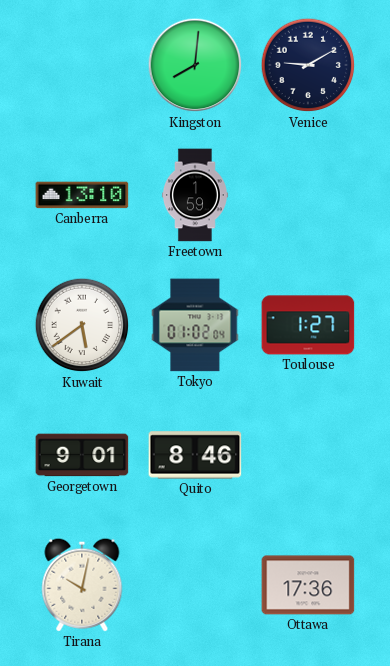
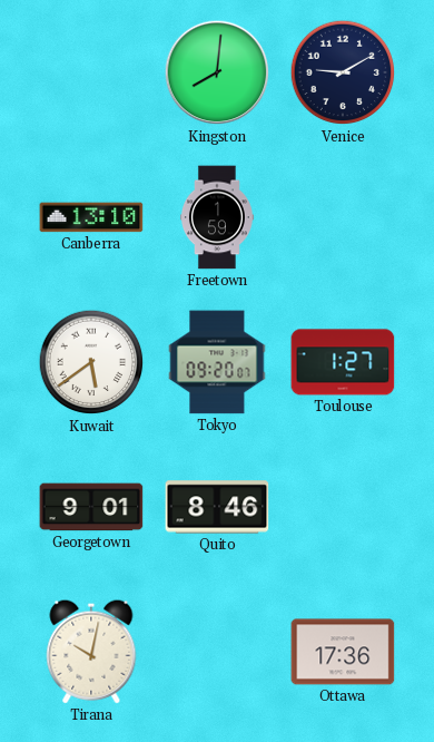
Tokyo: 01:02 -> 09:20 (217, 362)
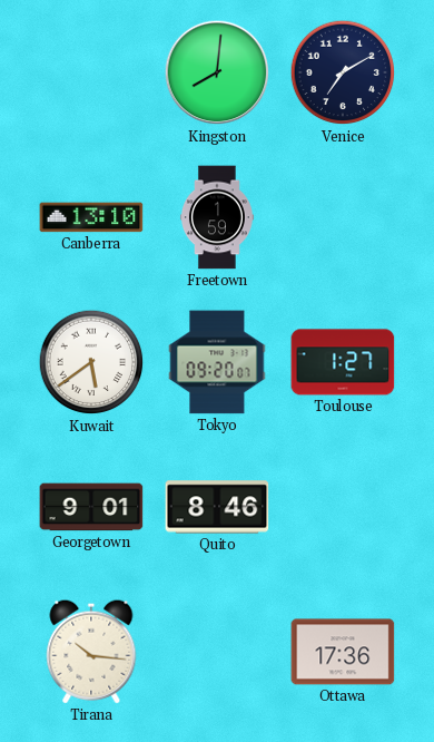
Venice: 9:10 -> 7:10 (343, 72)
Tirana: 10:02 -> 10:16 (91, 652)
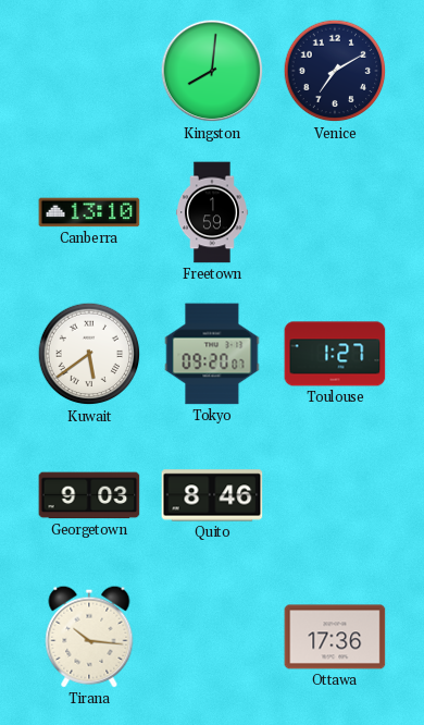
Georgetown: 9:01 -> 9:03 (89, 495)
